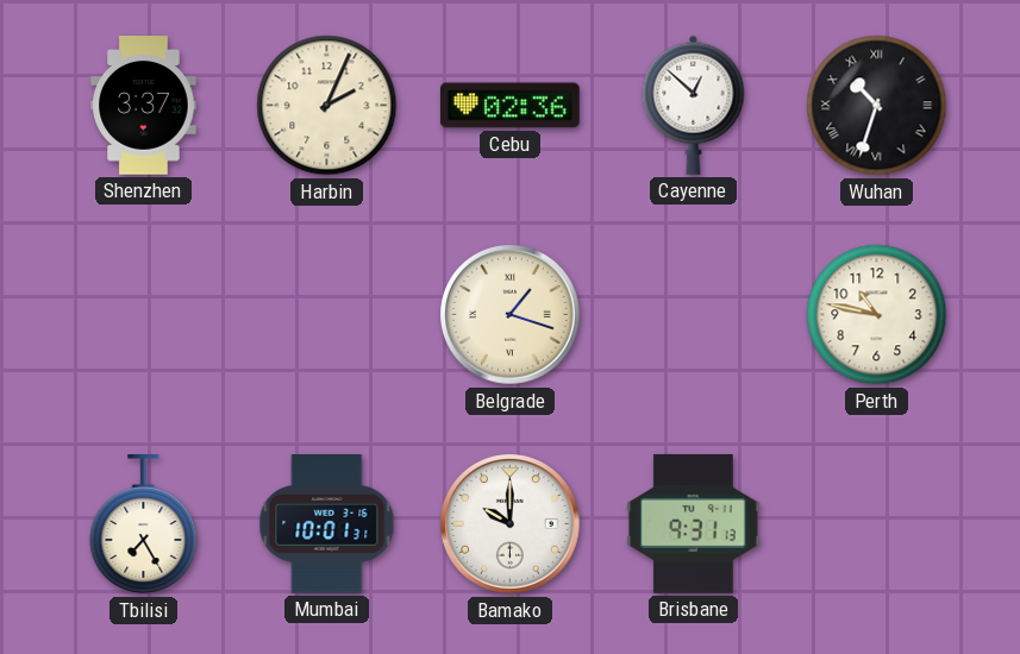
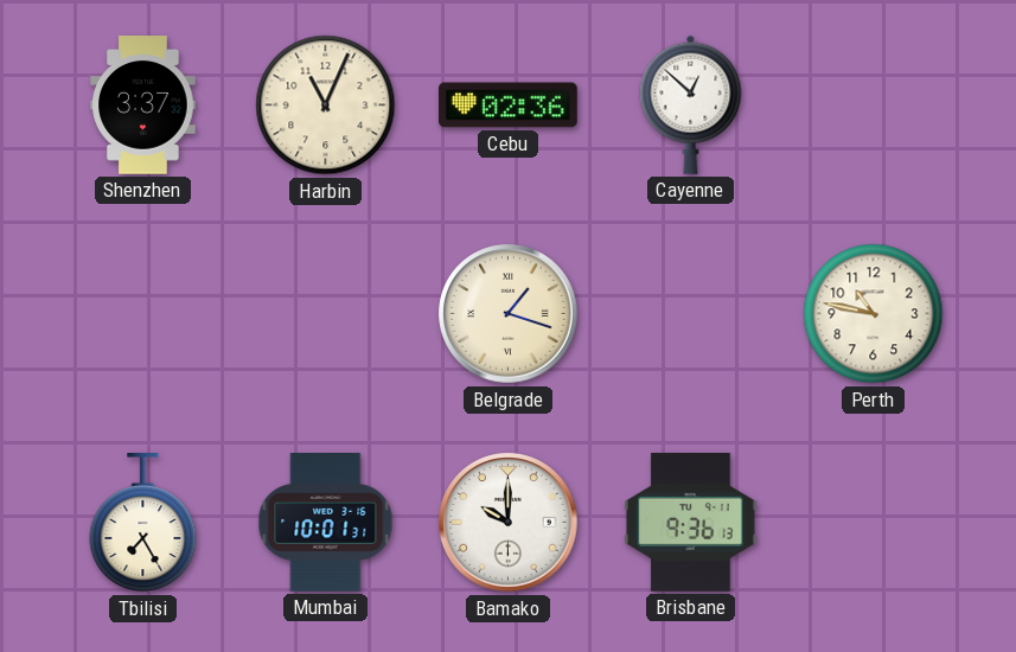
Harbin: 2:04 -> 11:04 (326, 106)
Wuhan: 10:33 -> none (877, 106)
Brisbane: 9:31 -> 9:36 (691, 522)
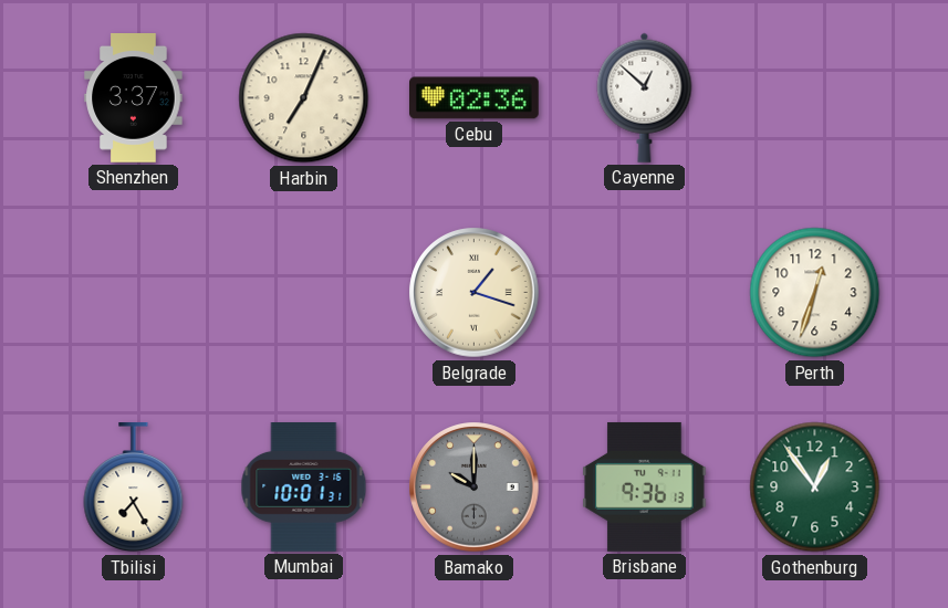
Harbin: 11:04 -> 7:04 (304, 98)
Perth: 10:47 -> 12:33 (815, 293)
Bamako dial: white -> grey (475, 488)
Gothenburg: none -> 12:54 (815, 488)
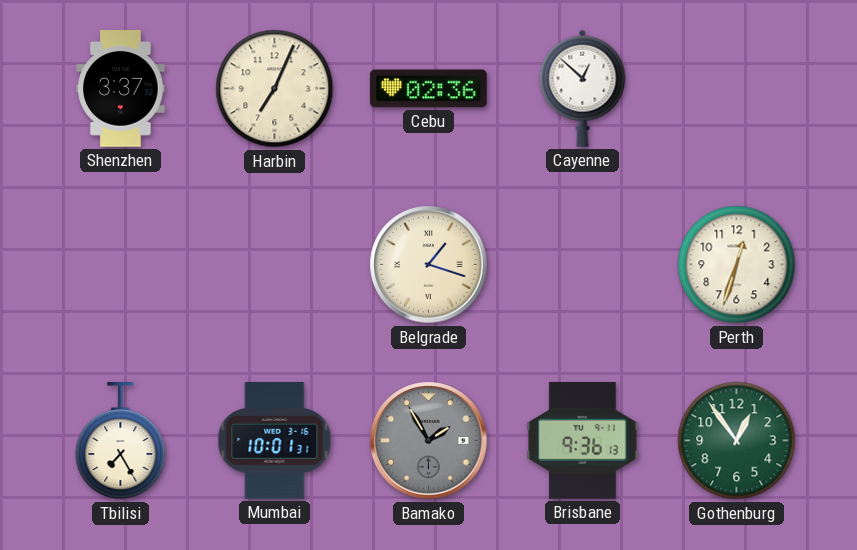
Bamako: 10:00 -> 1:55 (429, 441)
